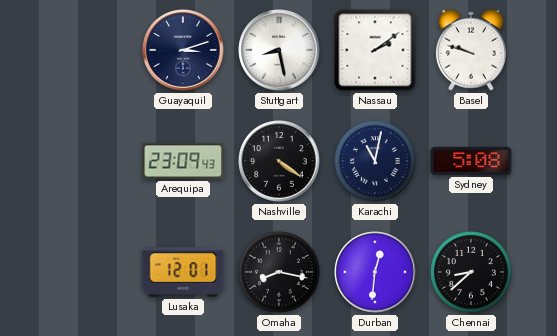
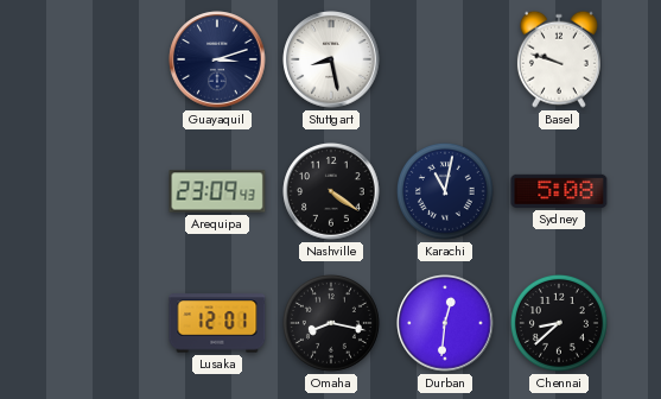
Nassau: 2:09 -> none (375, 50)
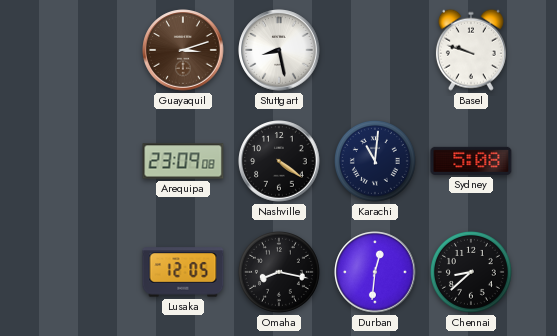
Guayaquil dial: navy -> brown (183, 50)
Arequipa: 23:09:43 -> 23:09:08 (183, 161)
Karachi: 11:02 -> 11:01 (375, 161)
Lusaka: 12:01 -> 12:05 (183, 272)
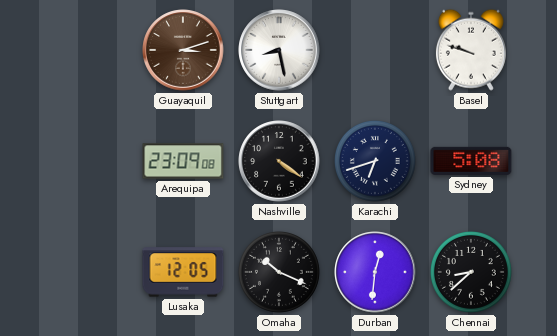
Karachi: 11:01 -> 6:42 (375, 161)
Omaha: 8:17 -> 10:19 (279, 272)
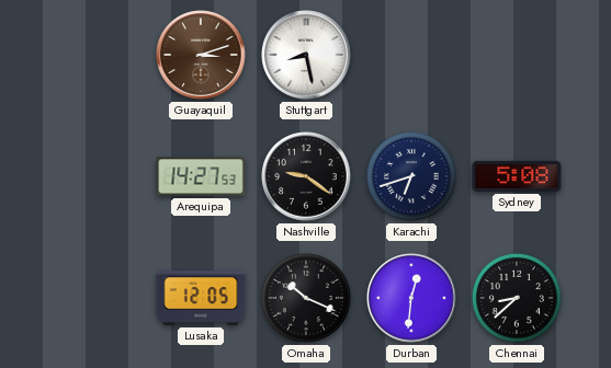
Basel: 9:48 -> none (471, 50)
Arequipa: 23:09 -> 14:27 (201, 176)
Nashville: 4:21 -> 9:21 (306, 176)
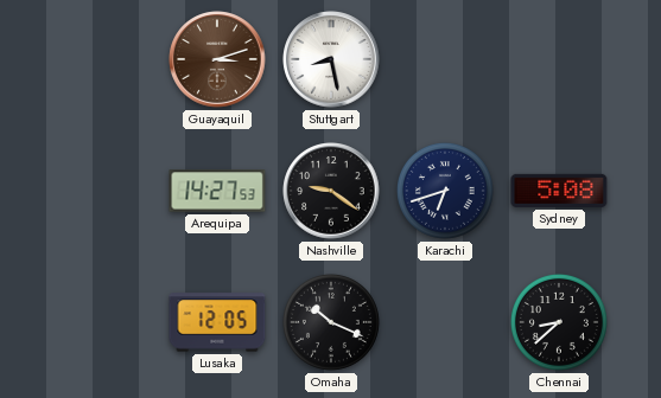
Durban: 12:31 -> none (411, 298)
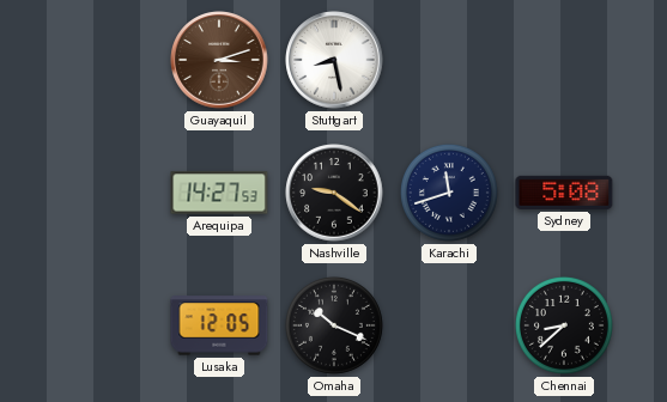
Karachi: 6:42 -> 11:42 (449, 193)
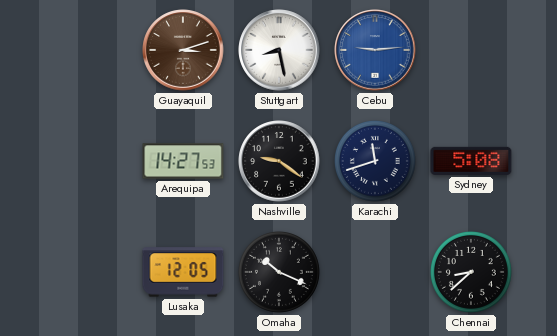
Cebu: none -> 9:14 (375, 50)
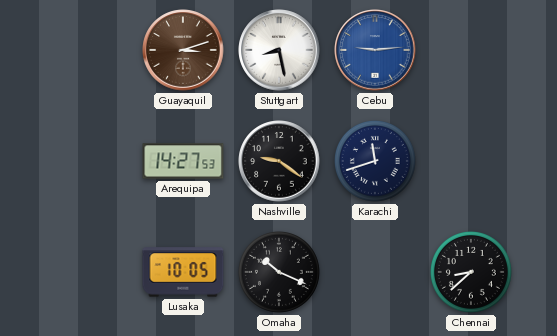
Sydney: 5:08 -> none (471, 161)
Lusaka: 12:05 -> 10:05 (183, 272)
